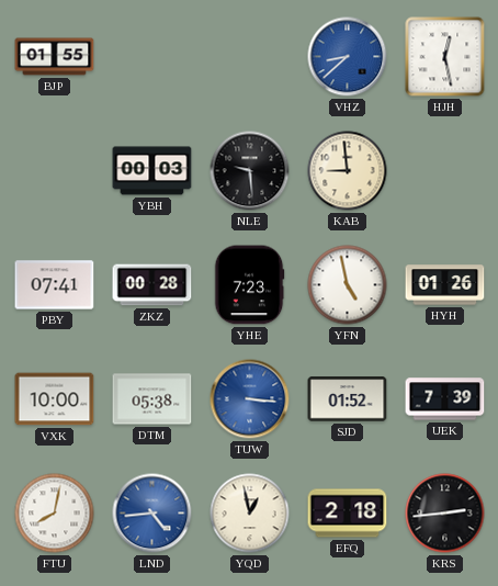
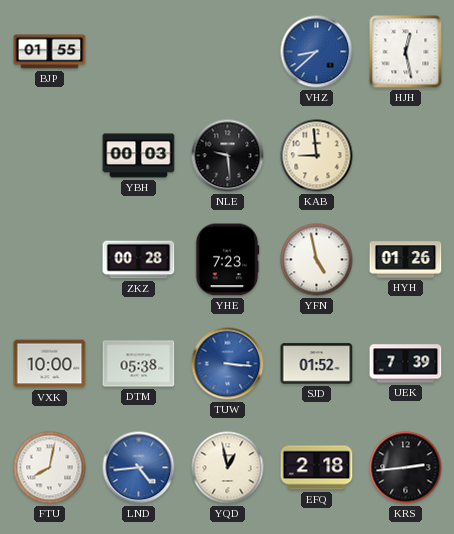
PBY: 07:41 -> none (55, 285)
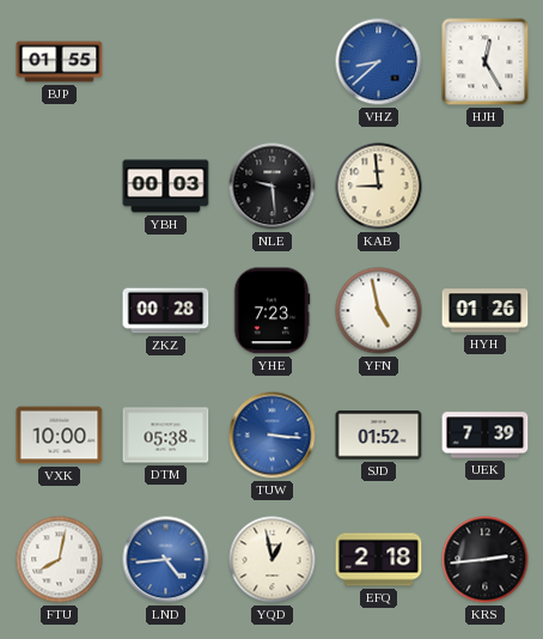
HJH: 12:28 -> 12:25 (486, 62)
